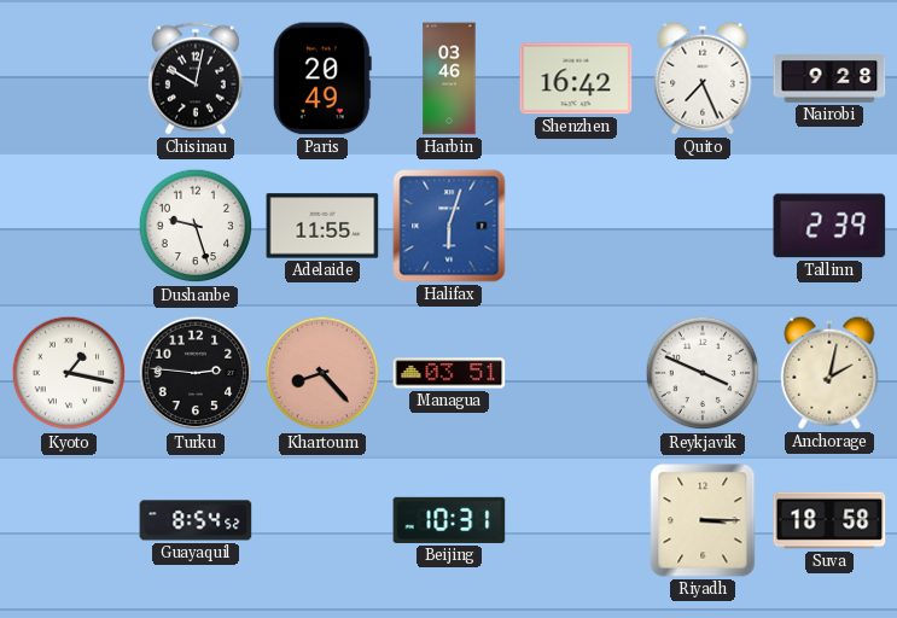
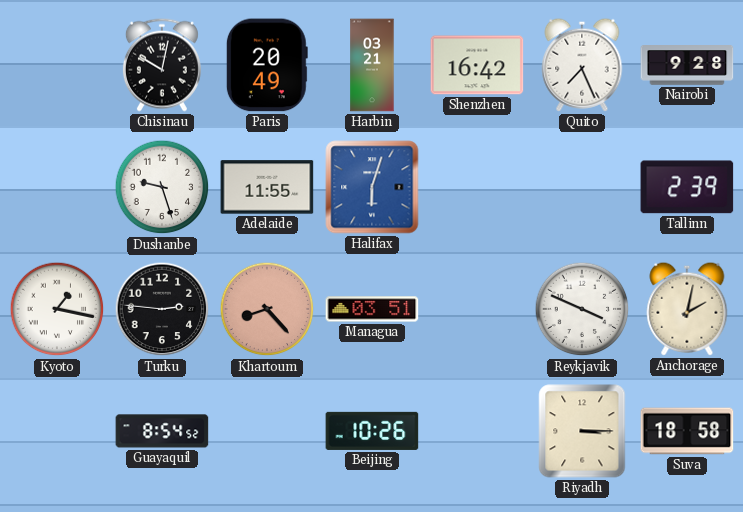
Harbin: 03:46 -> 03:21 (372, 65)
Beijing: 10:31 -> 10:26 (372, 431)
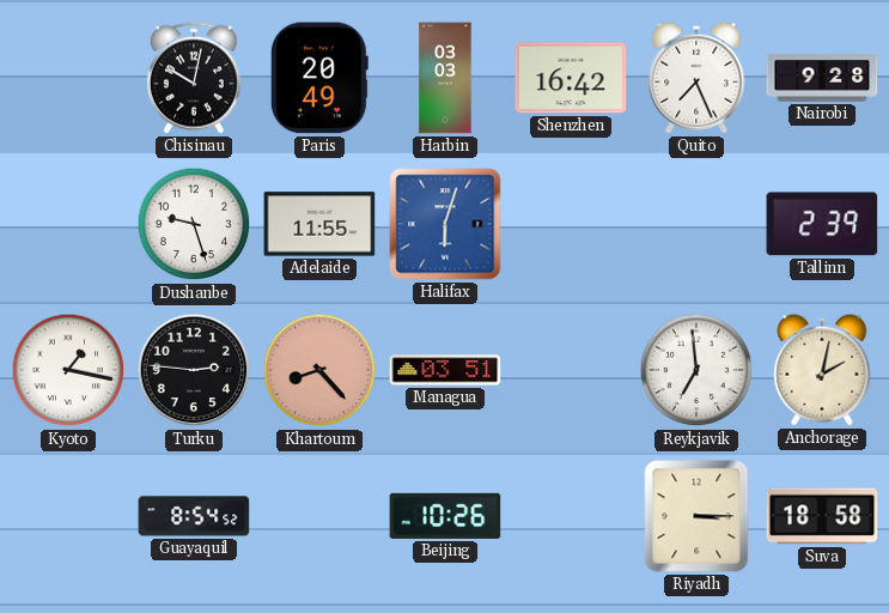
Harbin: 03:21 -> 03:03 (445, 78)
Reykjavik: 3:49 -> 6:59 (696, 370)
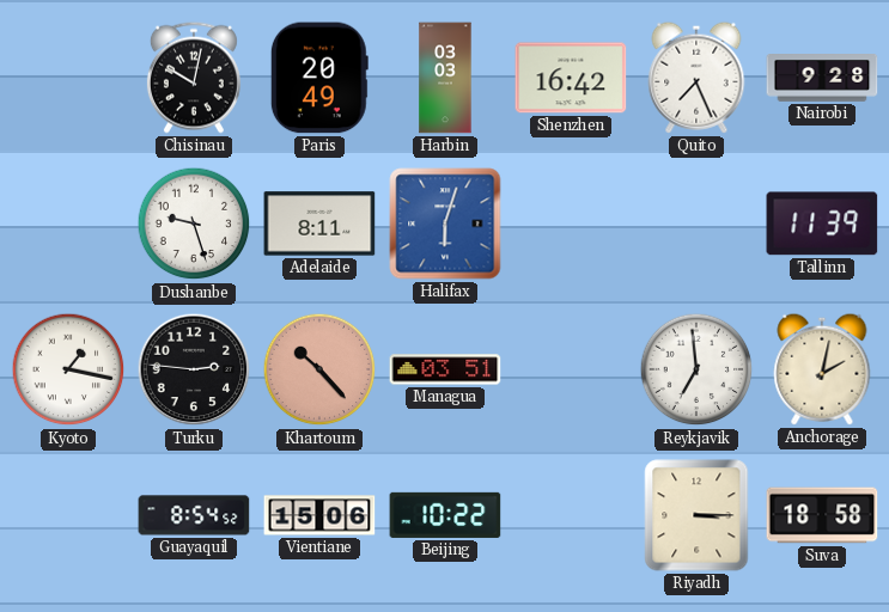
Adelaide: 11:55 -> 8:11 (319, 224)
Tallinn: 2:39 -> 11:39 (822, 224)
Khartoum: 8:23 -> 10:23 (319, 369)
Vientiane: none -> 15:06 (319, 515)
Beijing: 10:26 -> 10:22 (445, 515)
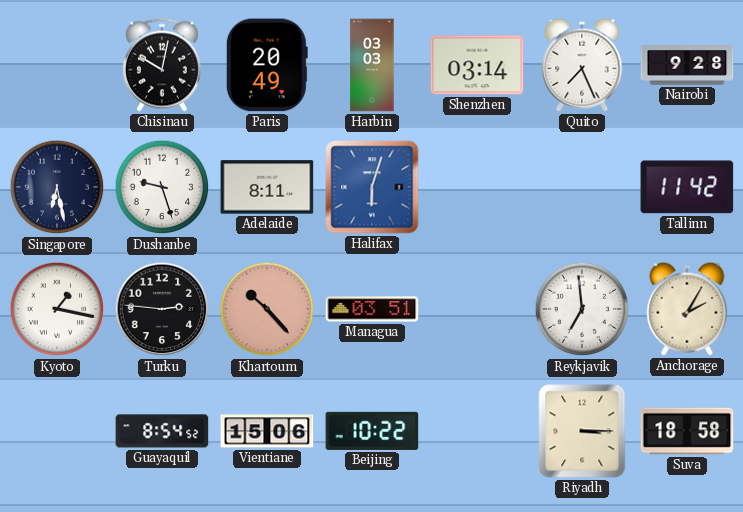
Shenzhen: 16:42 -> 03:14 (477, 65)
Singapore: none -> 6:28 (57, 187)
Tallinn: 11:39 -> 11:42 (687, 187)
Anchorage: 2:02 -> 2:05 (687, 309)
